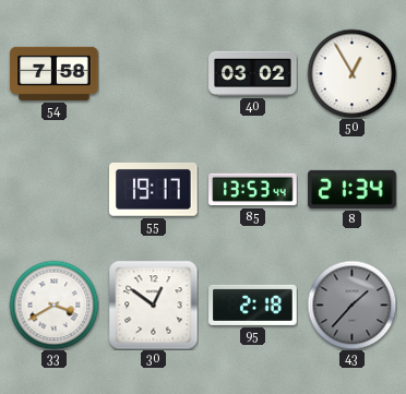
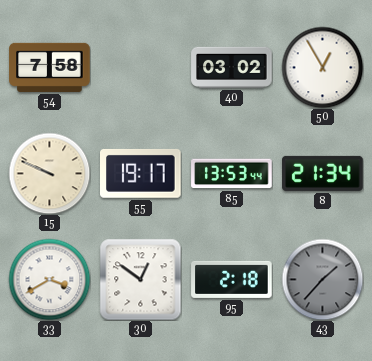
15: none -> 9:49 (49, 173)
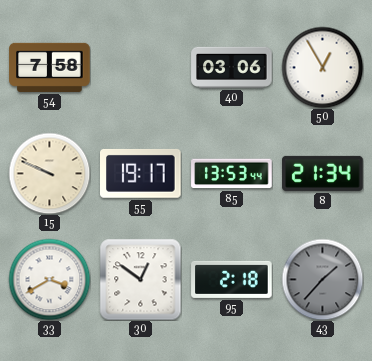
40: 03:02 -> 03:06 (232, 67)
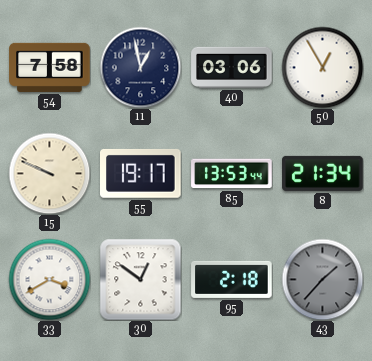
11: none -> 12:58 (140, 67)
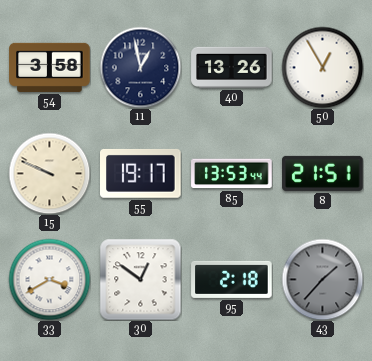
54: 7:58 -> 3:58 (50, 67)
40: 03:06 -> 13:26 (232, 67)
8: 21:34 -> 21:51 (323, 173)
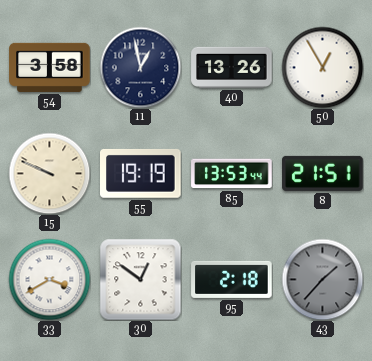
55: 19:17 -> 19:19 (141, 173)
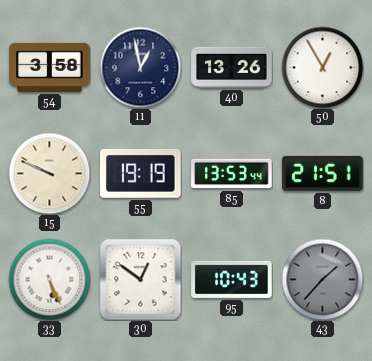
33: 3:40 -> 5:26 (49, 279)
95: 2:18 -> 10:43 (232, 279)
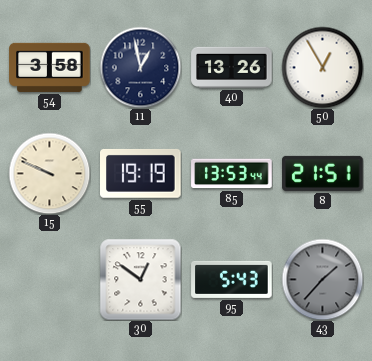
33: 5:26 -> none (49, 279)
95: 10:43 -> 5:43 (232, 279)
